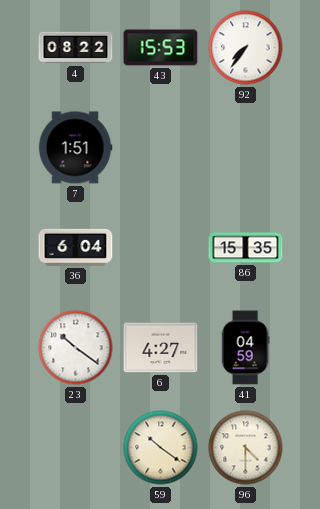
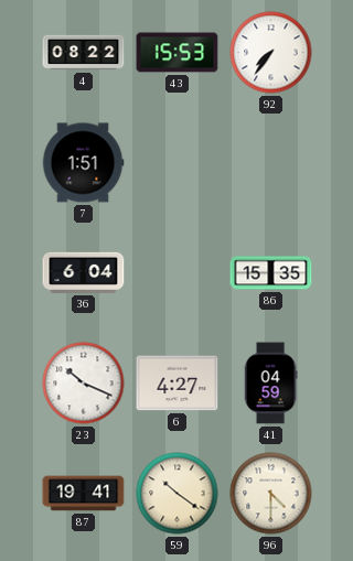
23: 10:21 -> 10:19 (84, 384)
87: none -> 19:41 (84, 494)
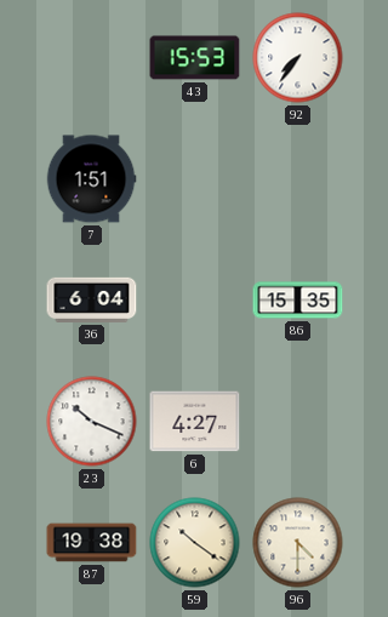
4: 08:22 -> none (84, 53)
41: 04:59 -> none (270, 384)
87: 19:41 -> 19:38 (92, 543)
